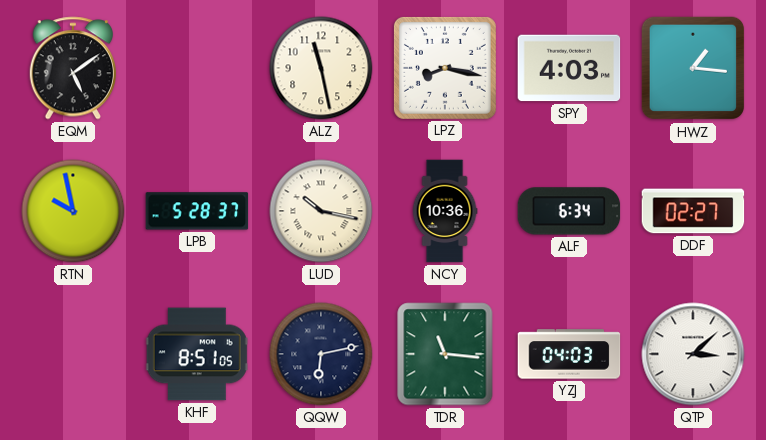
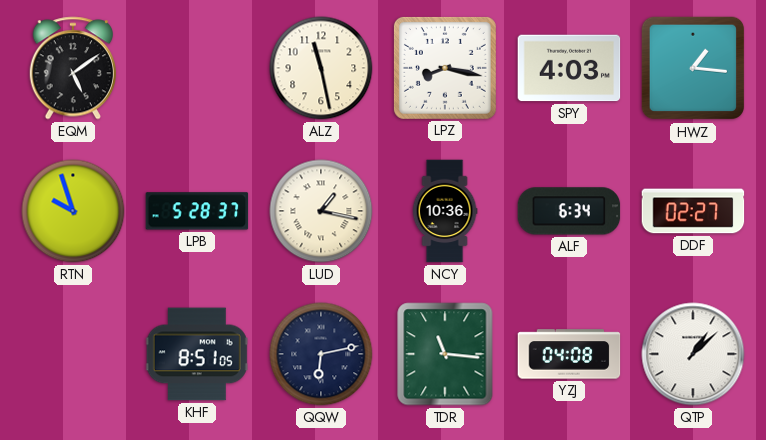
RTN: 9:58 -> 9:57 (73, 211)
LUD: 10:17 -> 1:17 (321, 211)
YZJ: 04:03 -> 04:08 (569, 354)
QTP: 3:08 -> 1:08 (693, 354)
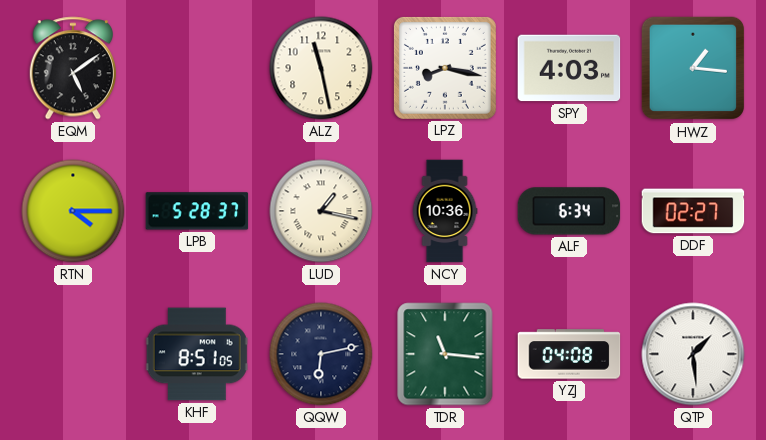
RTN: 9:57 -> 4:15 (73, 211)
QTP: 1:08 -> 1:29 (693, 354)
